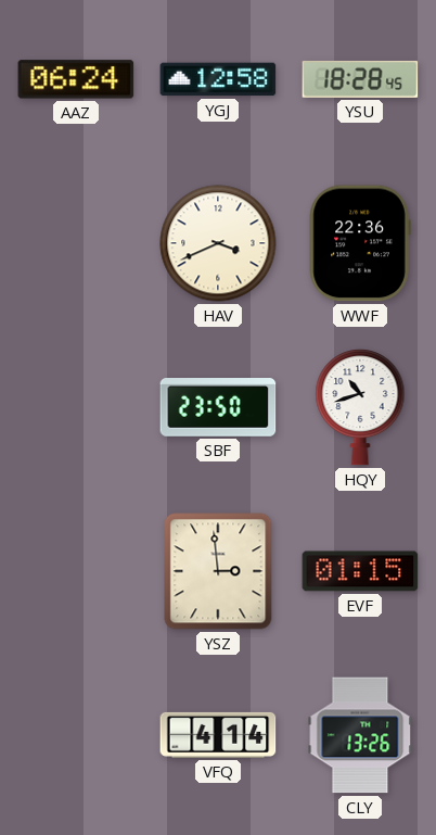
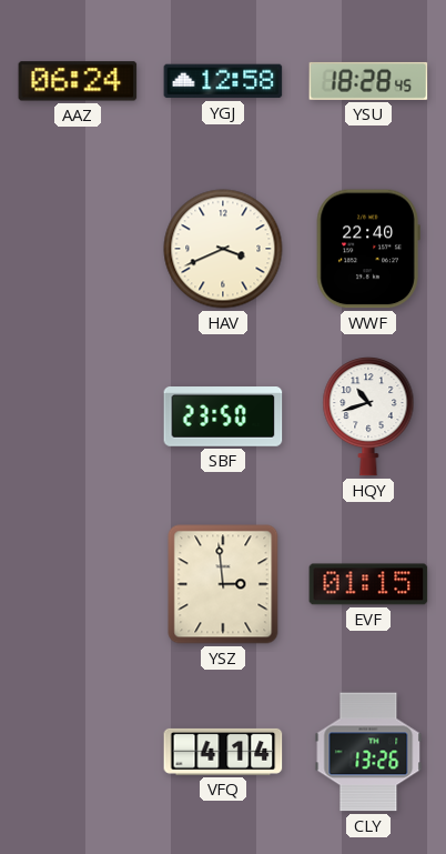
WWF: 22:36 -> 22:40 (368, 249)
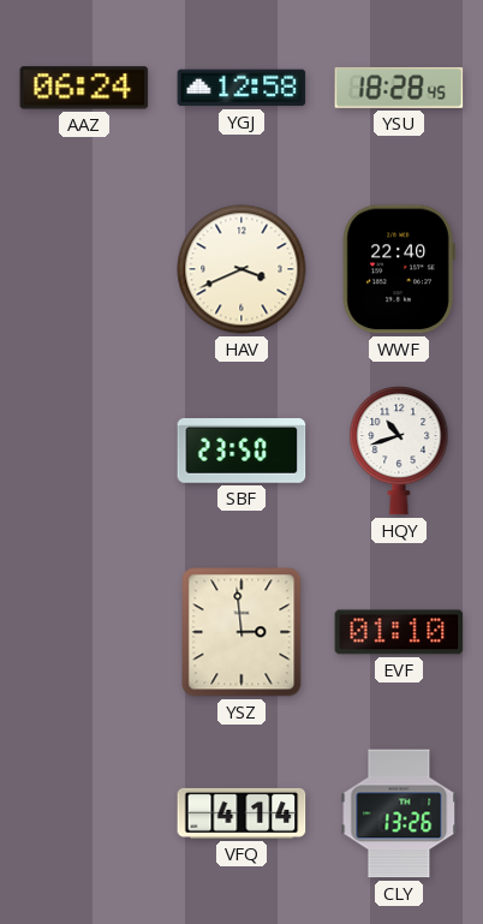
EVF: 01:15 -> 01:10 (399, 632)
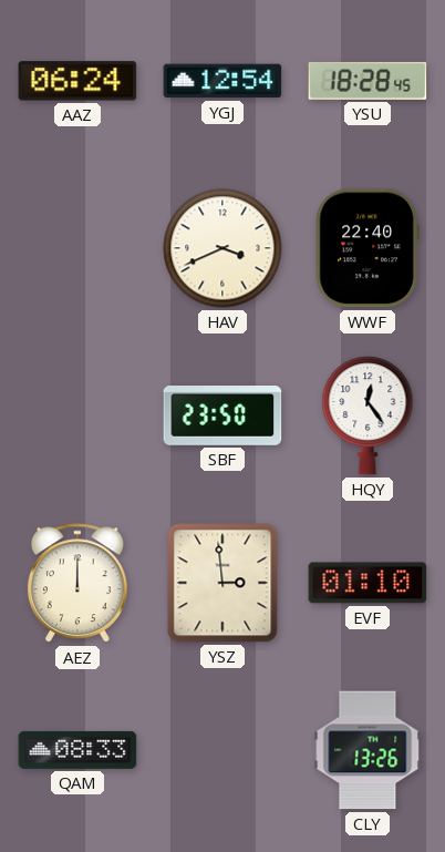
YGJ: 12:58 -> 12:54 (222, 81)
HQY: 10:42 -> 12:24 (368, 417)
AEZ: none -> 12:00 (77, 584)
QAM: none -> 08:33 (77, 750)
VFQ: 4:14 -> none (241, 813)
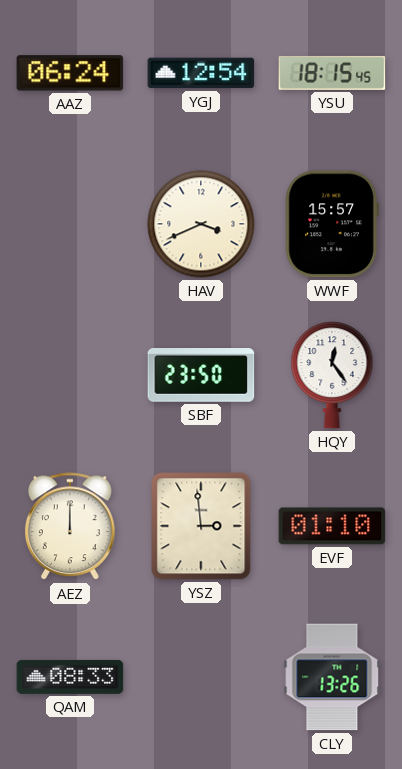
YSU: 18:28 -> 18:15 (332, 73)
WWF: 22:40 -> 15:57 (332, 224)
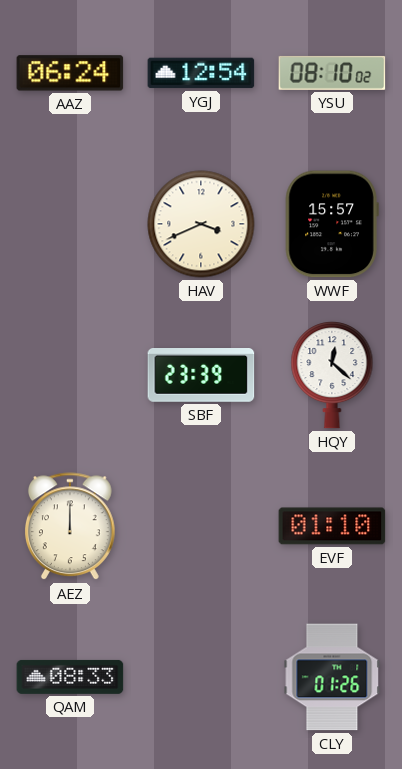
YSU: 18:15 -> 08:10 (332, 73)
SBF: 23:50 -> 23:39 (201, 376)
HQY: 12:24 -> 12:22 (332, 376)
YSZ: 2:59 -> none (201, 526)
CLY: 13:26 -> 01:26 (332, 677)
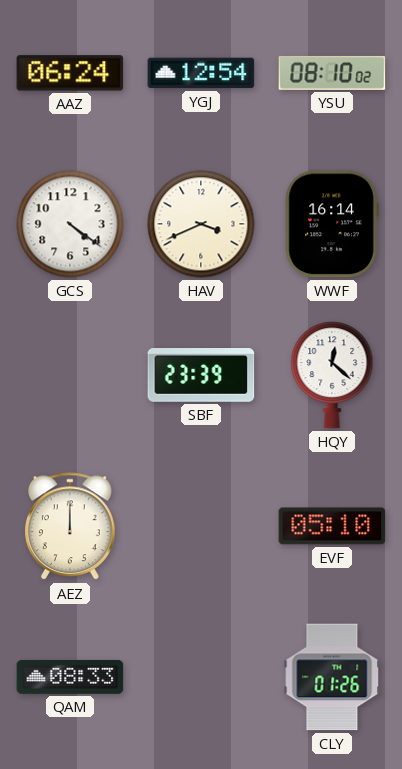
GCS: none -> 4:21 (70, 224)
WWF: 15:57 -> 16:14 (332, 224)
EVF: 01:10 -> 05:10 (332, 526)
